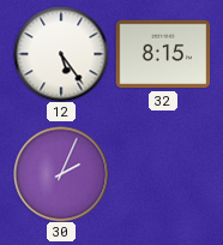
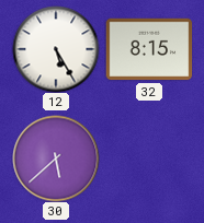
12: 5:24 -> 5:25 (56, 49)
30: 2:04 -> 5:38 (56, 159)
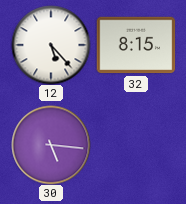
12: 5:25 -> 5:23 (51, 45)
30: 5:38 -> 5:16 (51, 145)
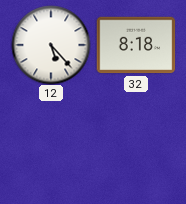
32: 8:15 -> 8:18 (136, 45)
30: 5:16 -> none (51, 145)
